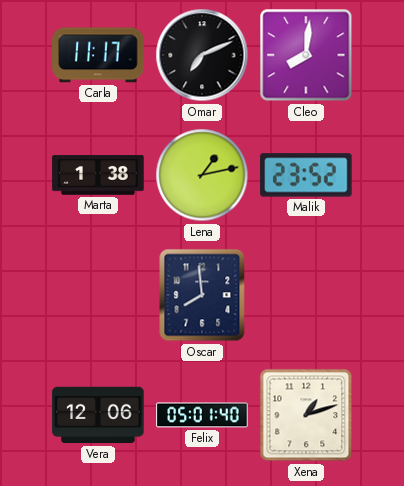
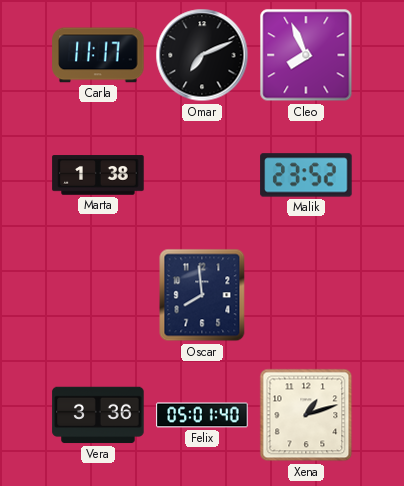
Cleo: 8:01 -> 7:56 (306, 55)
Lena: 1:13 -> none (202, 175)
Vera: 12:06 -> 3:36 (98, 415)
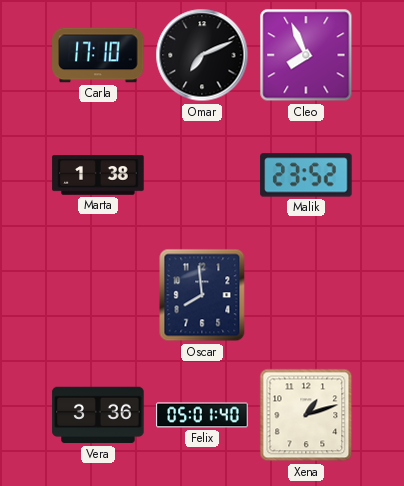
Carla: 11:17 -> 17:10 (98, 55)
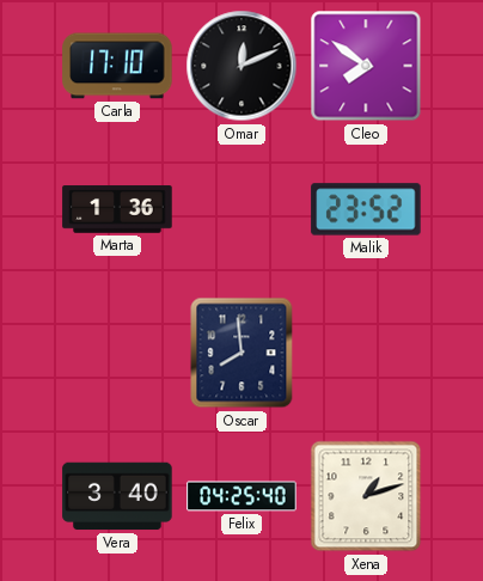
Omar: 7:11 -> 12:11 (241, 66)
Cleo: 7:56 -> 7:51 (366, 66)
Marta: 1:38 -> 1:36 (117, 209)
Vera: 3:36 -> 3:40 (117, 496)
Felix: 05:01 -> 04:25 (241, 496)
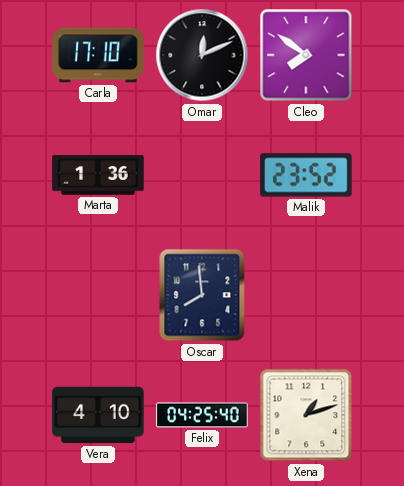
Vera: 3:40 -> 4:10 (98, 415)
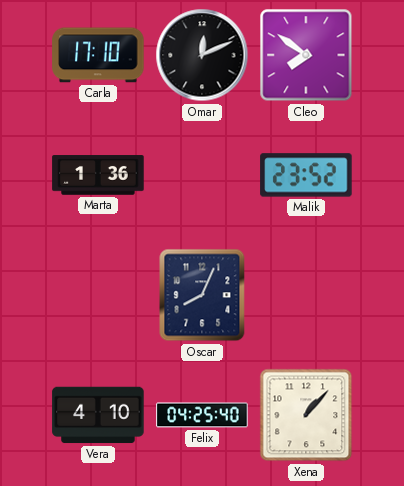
Oscar: 7:59 -> 8:04 (202, 295)
Xena: 1:12 -> 1:07 (306, 415)
